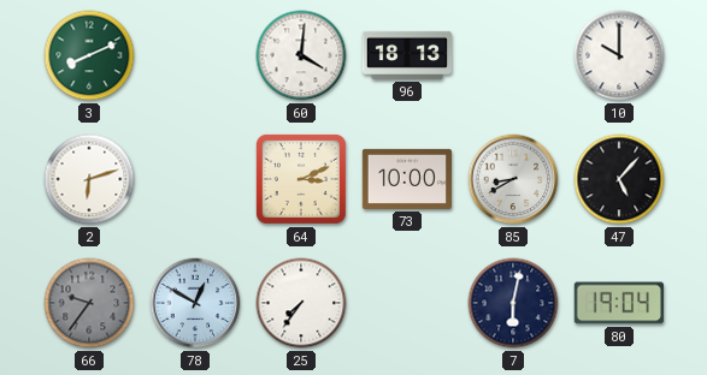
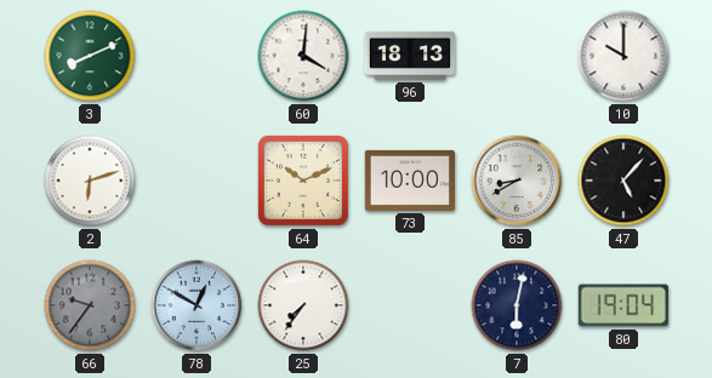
64: 3:11 -> 10:11 (303, 181)
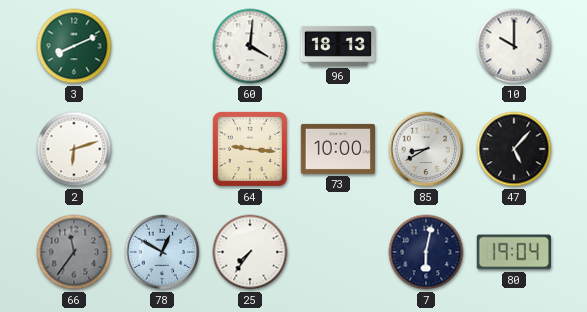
64: 10:11 -> 9:16 (250, 149)
66: 9:36 -> 11:36 (74, 252)
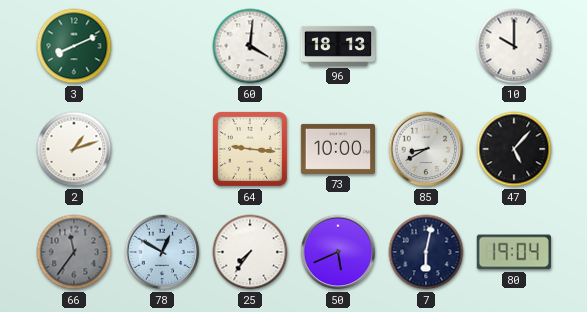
2: 6:12 -> 1:12 (74, 149)
50: none -> 5:41 (338, 252)
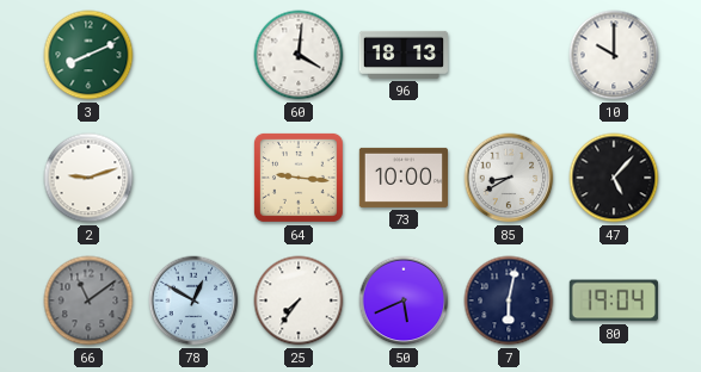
2: 1:12 -> 9:12 (88, 178)
66: 11:36 -> 11:09 (88, 300)
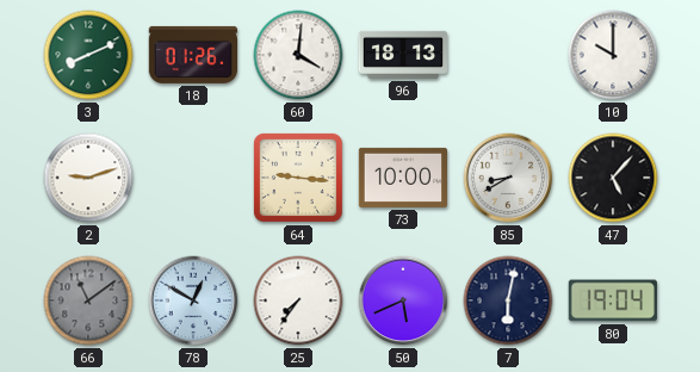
18: none -> 01:26 (192, 55)
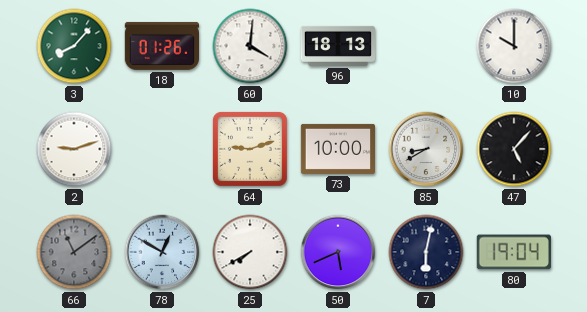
3: 8:11 -> 8:07 (74, 46)
64: 9:16 -> 9:12 (250, 149)
25: 7:36 -> 7:40 (250, 252)
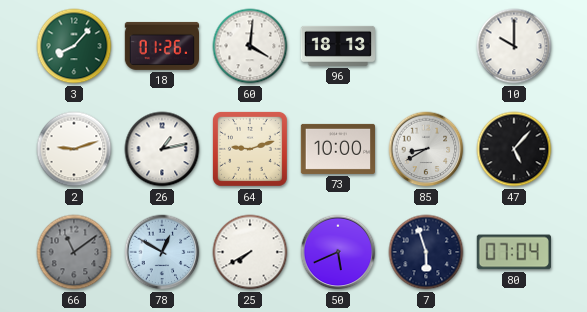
26: none -> 1:13 (162, 149)
7: 6:02 -> 5:57 (426, 252)
80: 19:04 -> 07:04 (514, 252)
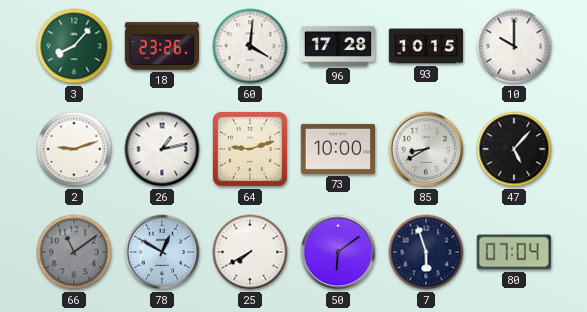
18: 01:26 -> 23:26 (161, 46)
96: 18:13 -> 17:28 (338, 46)
93: none -> 10:15 (425, 46)
50: 5:41 -> 6:09 (338, 252)
